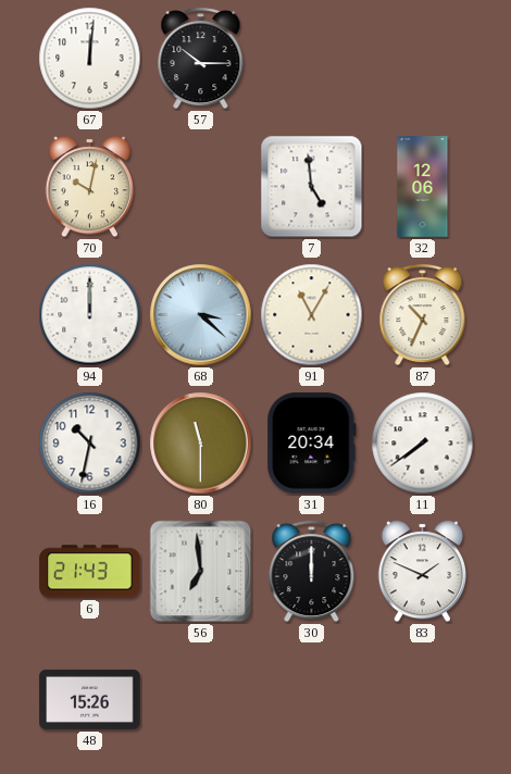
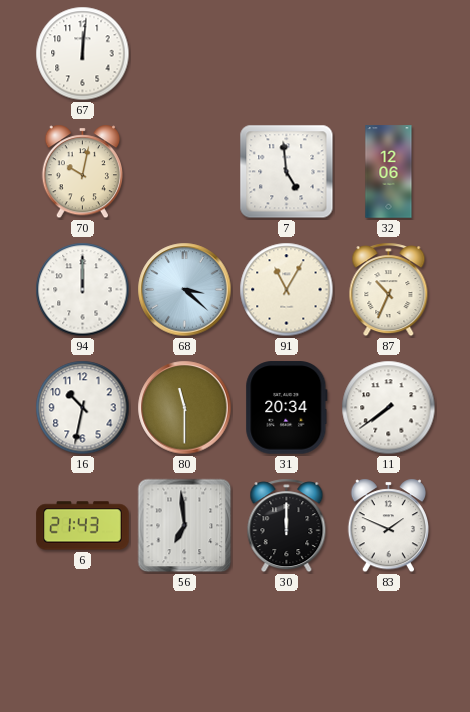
57: 10:15 -> none (201, 59)
48: 15:26 -> none (90, 699)
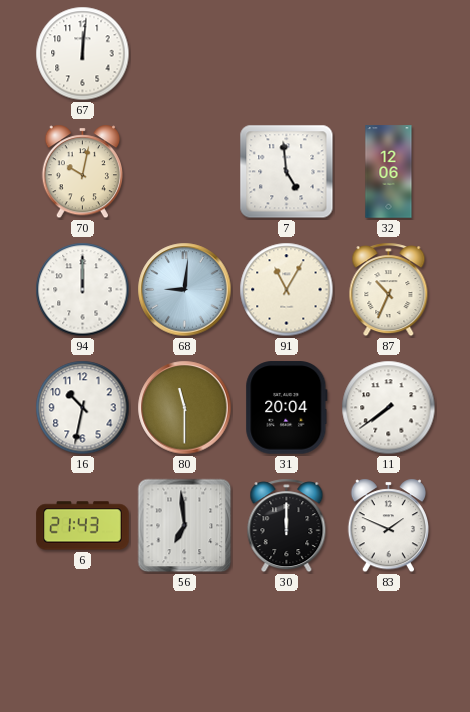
68: 3:22 -> 9:01 (185, 290)
31: 20:34 -> 20:04 (287, 408)
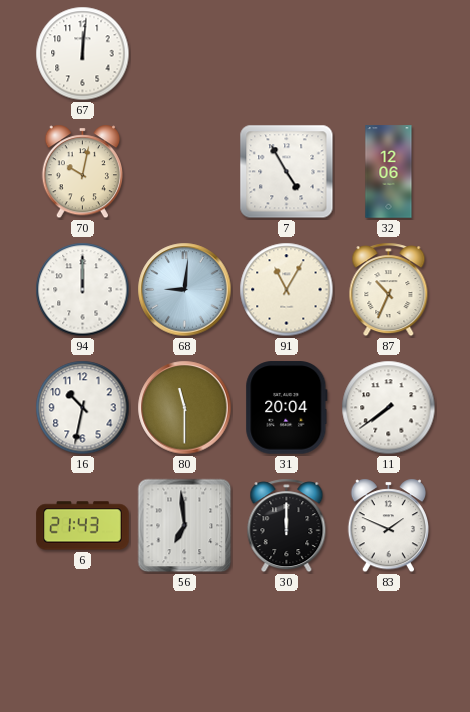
7: 4:59 -> 4:55 (287, 172)
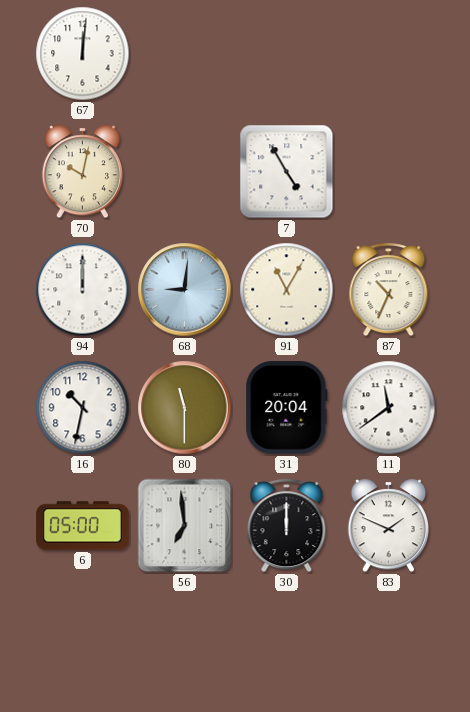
32: 12:06 -> none (389, 172)
11: 7:39 -> 11:39 (389, 408)
6: 21:43 -> 05:00 (83, 526)
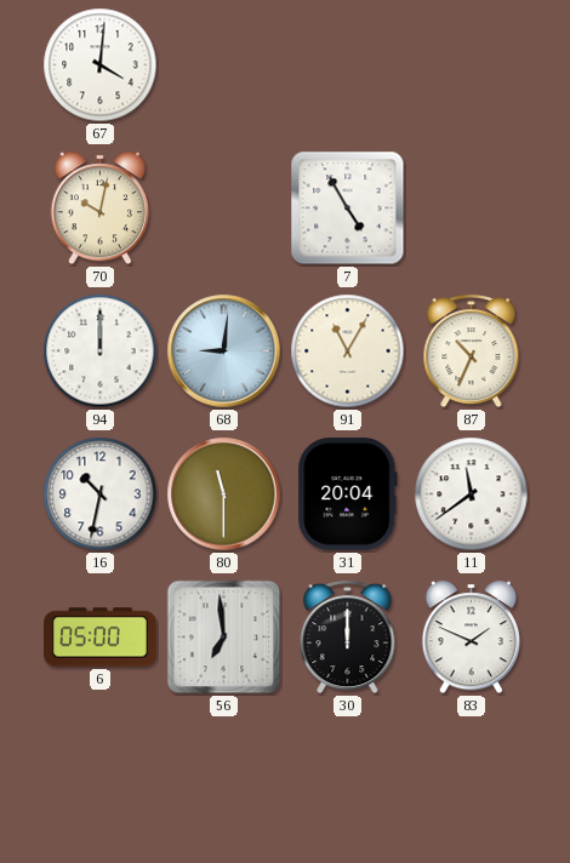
67: 12:01 -> 4:01 (101, 65)
